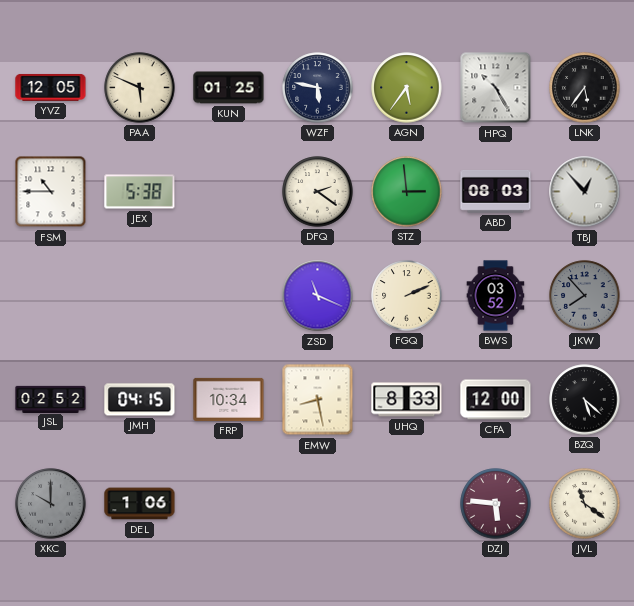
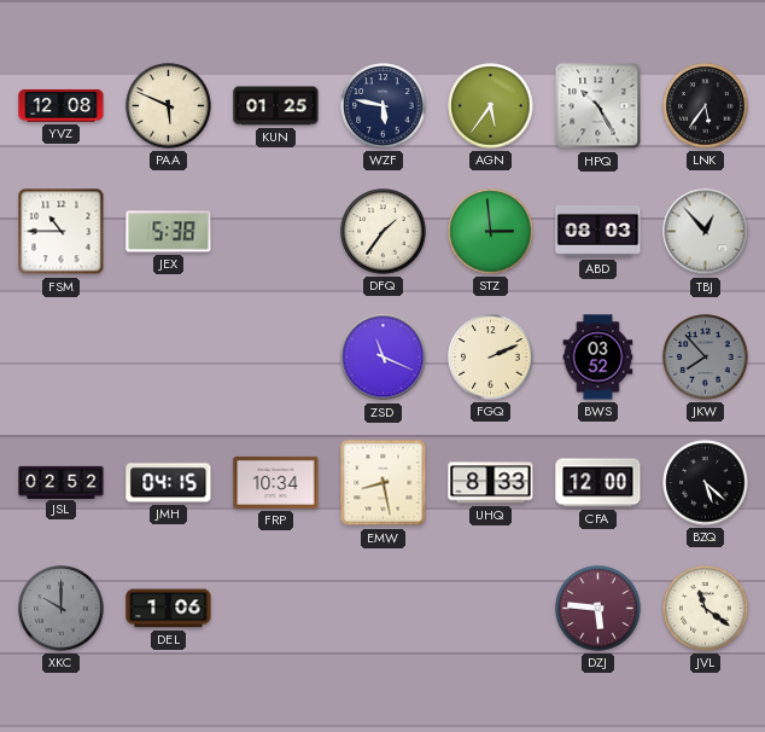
YVZ: 12:05 -> 12:08 (62, 105)
DFQ: 2:21 -> 1:36 (384, 232)
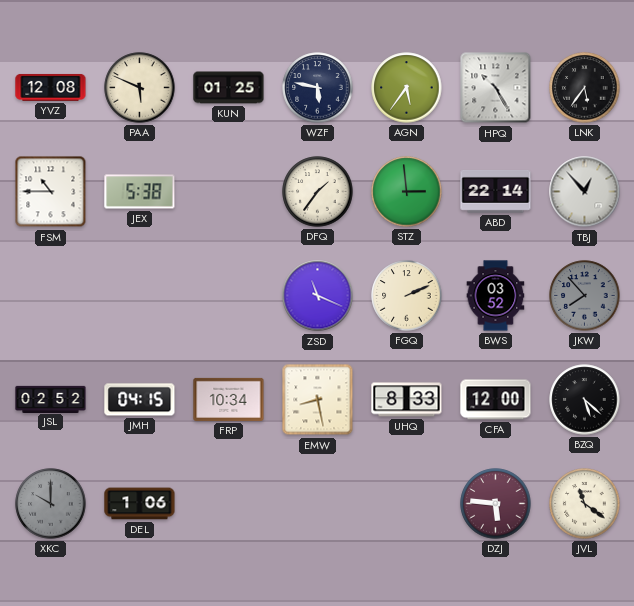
ABD: 08:03 -> 22:14 (496, 191)
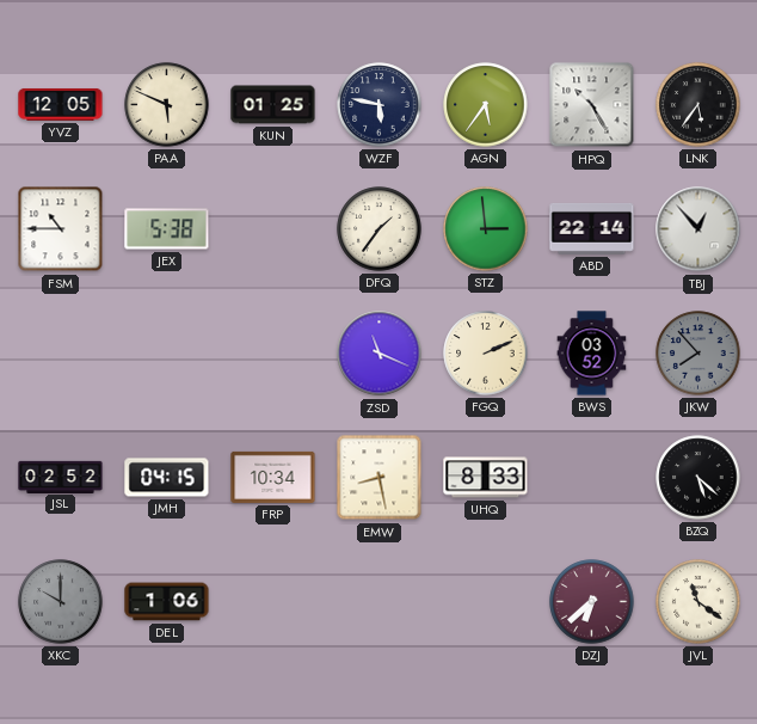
YVZ: 12:08 -> 12:05 (61, 104)
CFA: 12:00 -> none (496, 400)
DZJ: 5:46 -> 6:38 (592, 602)
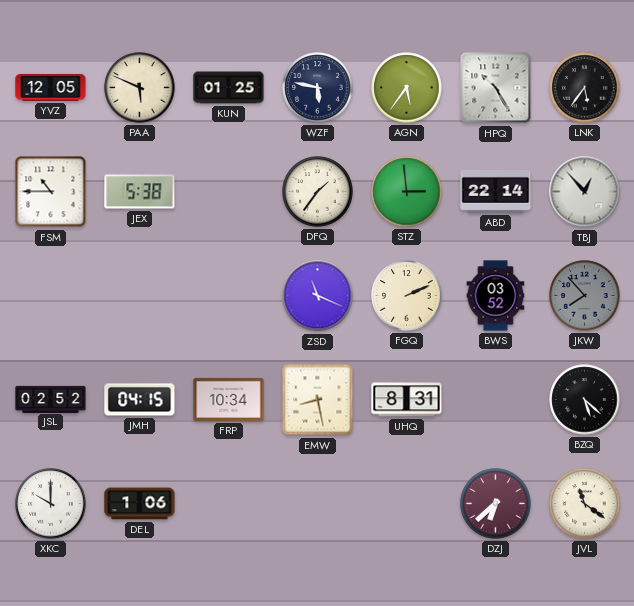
UHQ: 8:33 -> 8:31 (407, 400)
XKC dial: grey -> white (51, 504)
